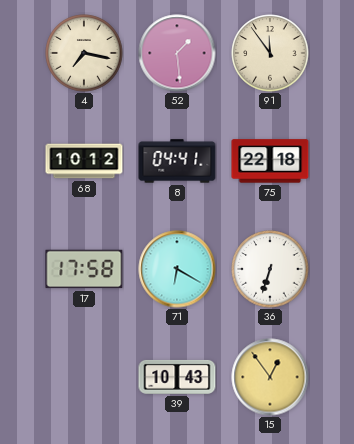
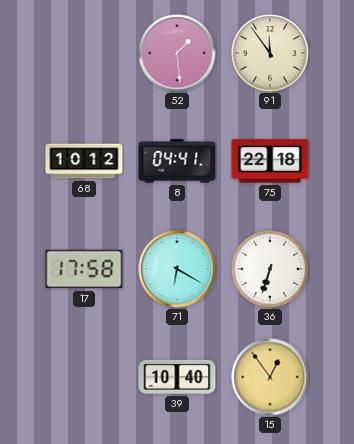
4: 7:17 -> none (84, 53)
39: 10:43 -> 10:40 (177, 377)
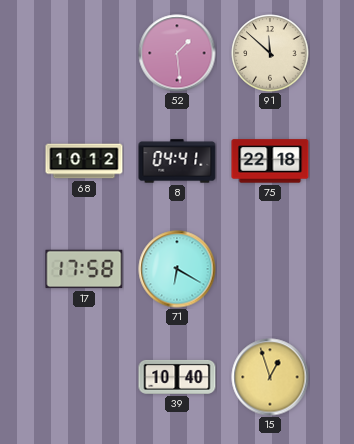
91: 11:54 -> 11:52 (270, 53)
36: 6:33 -> none (270, 269)
15: 12:54 -> 12:57 (270, 377)
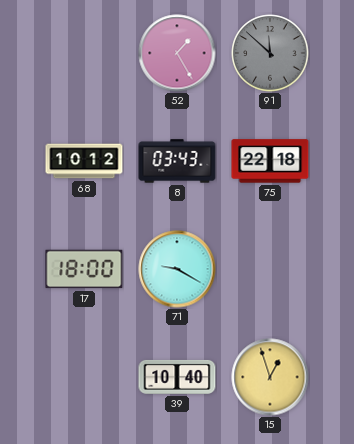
52: 1:29 -> 1:25 (177, 53)
91 dial: cream -> grey (270, 53)
8: 04:41 -> 03:43 (177, 161)
17: 17:58 -> 18:00 (84, 269)
71: 6:20 -> 9:20 (177, 269)
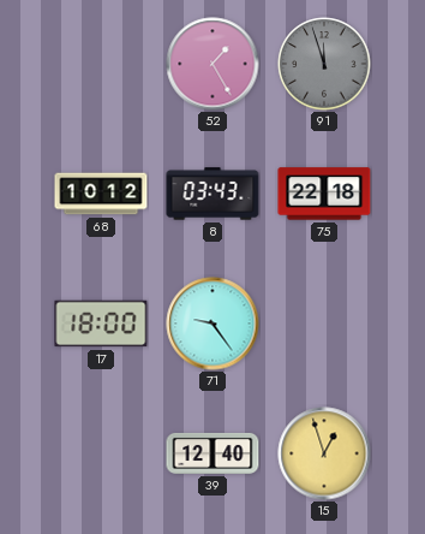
91: 11:52 -> 11:57 (324, 64)
71: 9:20 -> 9:24 (212, 324)
39: 10:40 -> 12:40 (212, 453)
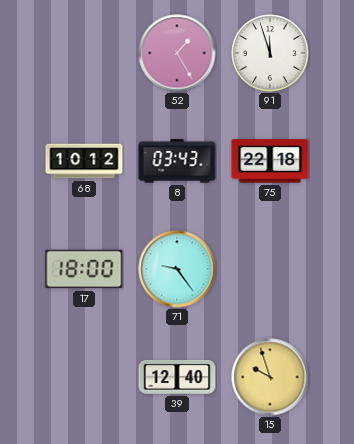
91 dial: grey -> white (270, 53)
15: 12:57 -> 9:57 (270, 377)
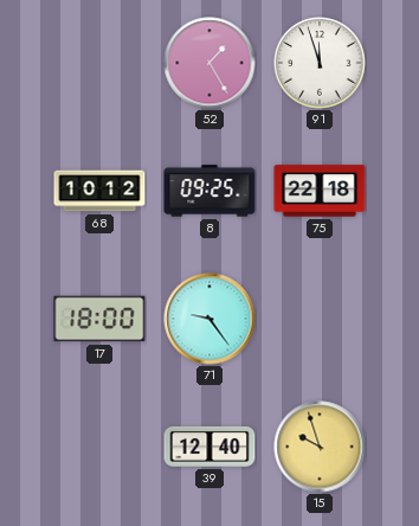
8: 03:43 -> 09:25 (209, 191)
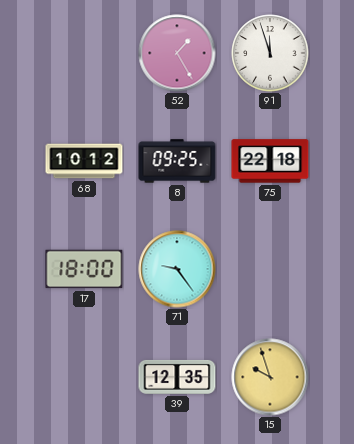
39: 12:40 -> 12:35 (177, 377)
